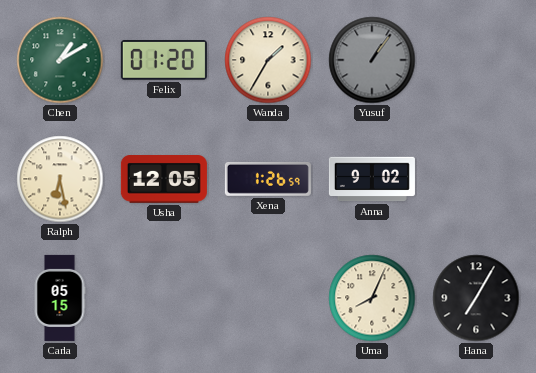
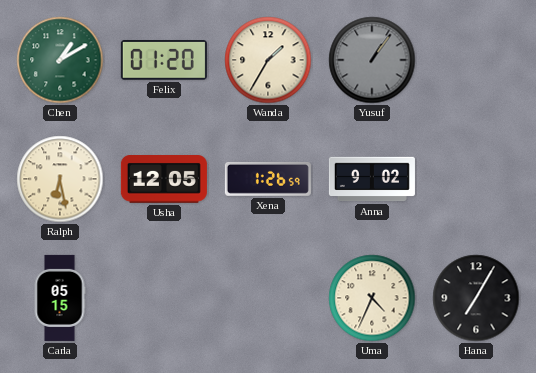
Uma: 8:04 -> 4:34 (372, 298)
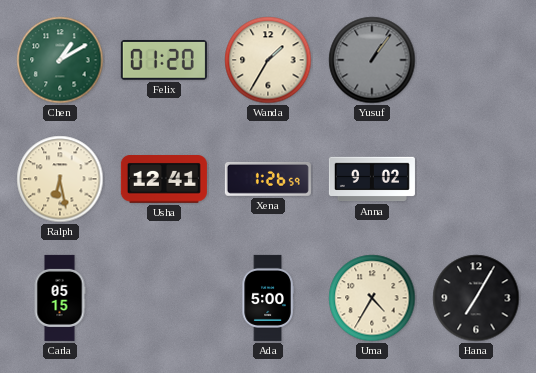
Usha: 12:05 -> 12:41 (164, 180)
Ada: none -> 5:00 (268, 298)
Uma: 4:34 -> 4:35 (372, 298)
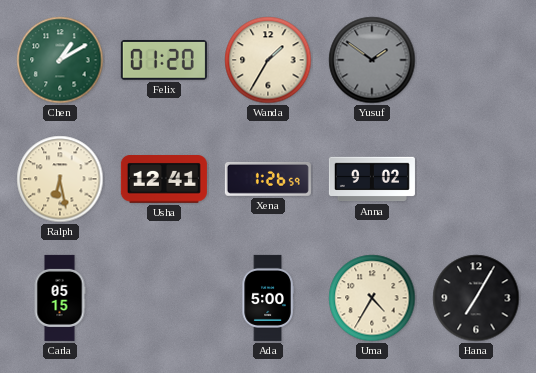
Yusuf: 1:06 -> 1:51 (372, 60)
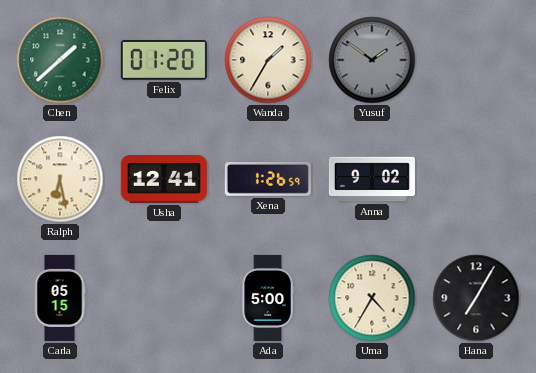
Chen: 1:10 -> 1:38 (60, 60)
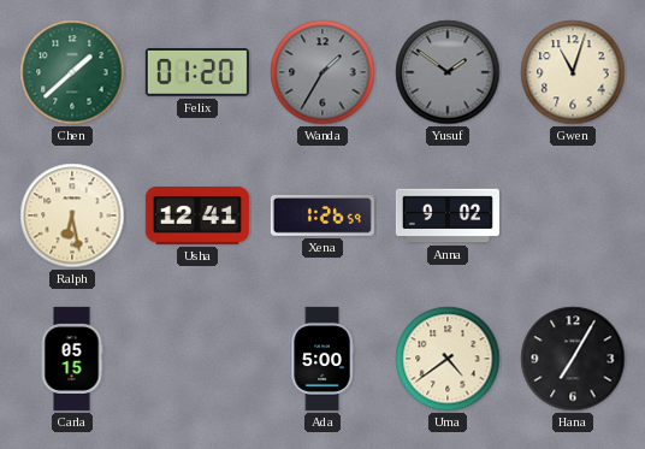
Wanda dial: cream -> grey (322, 72)
Gwen: none -> 11:03 (573, 72)
Uma: 4:35 -> 4:39 (448, 359)
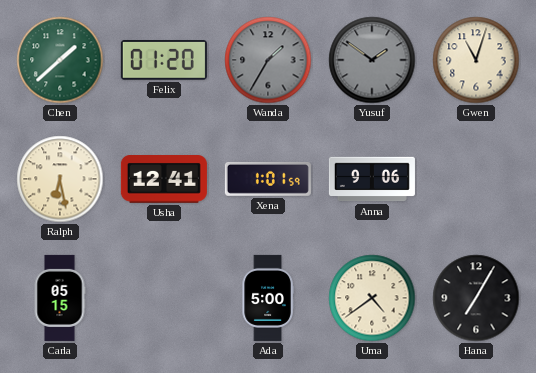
Xena: 1:26 -> 1:01 (268, 179)
Anna: 9:02 -> 9:06 (372, 179)
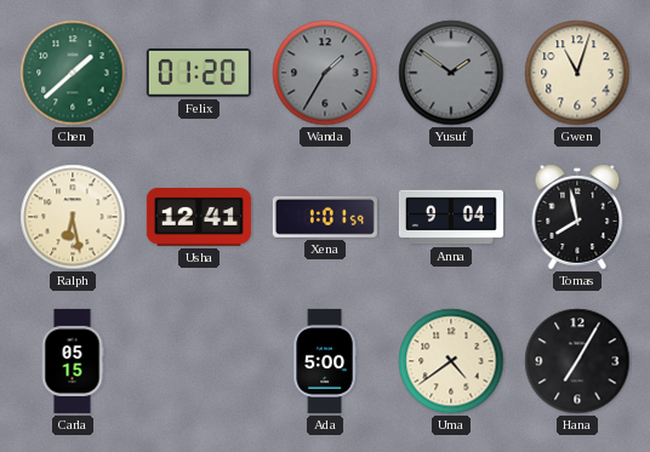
Anna: 9:06 -> 9:04 (451, 217)
Tomas: none -> 7:58 (577, 217)
